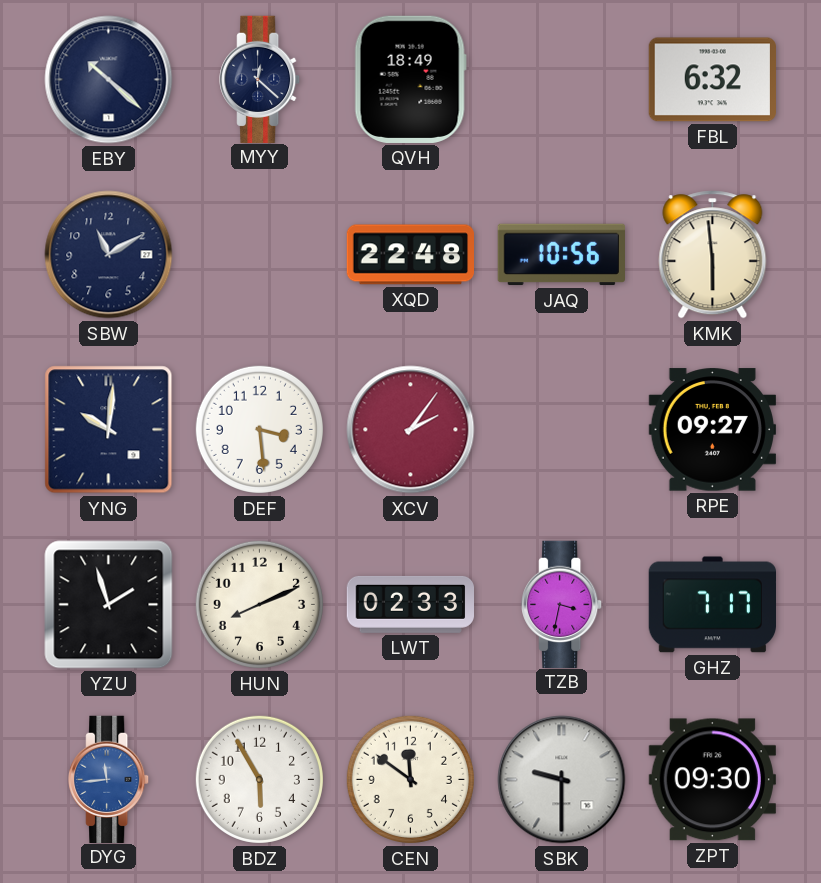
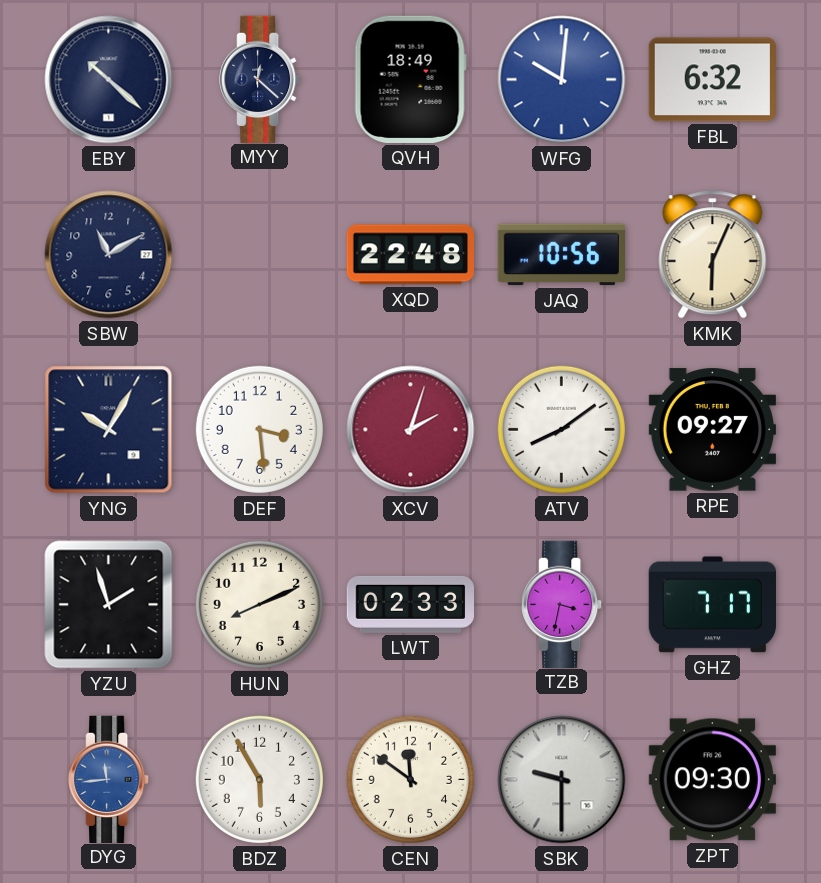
WFG: none -> 10:01 (562, 80)
KMK: 5:59 -> 6:04 (713, 255)
YNG: 10:01 -> 10:05 (109, 430)
XCV: 2:06 -> 2:03 (411, 430)
ATV: none -> 8:09 (561, 429)
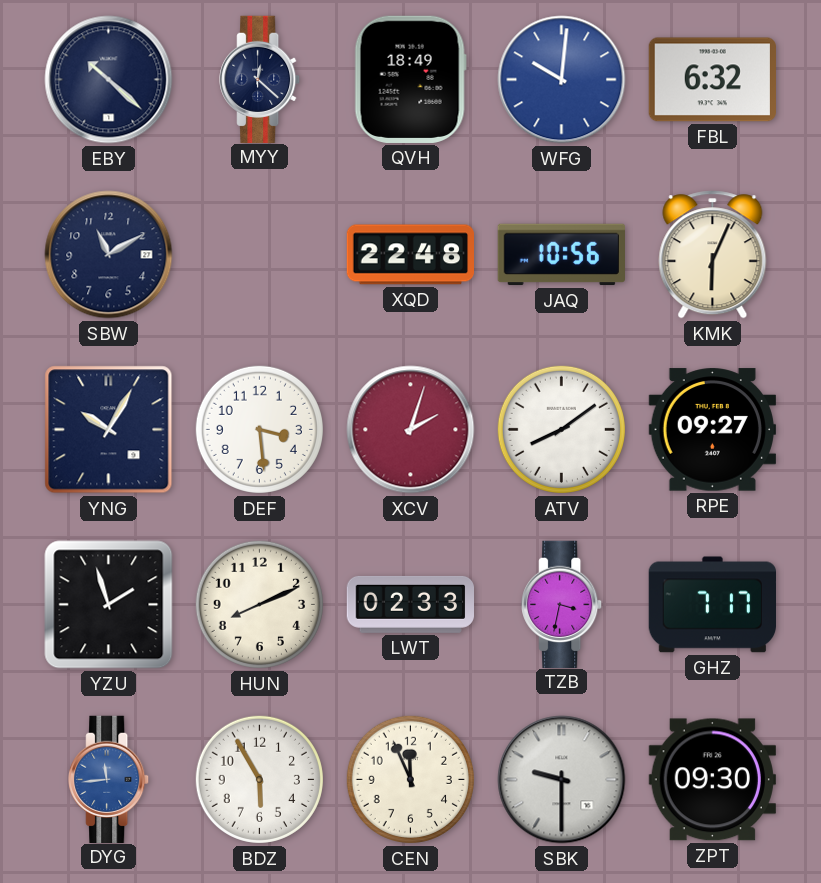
CEN: 11:51 -> 11:56 (410, 779)
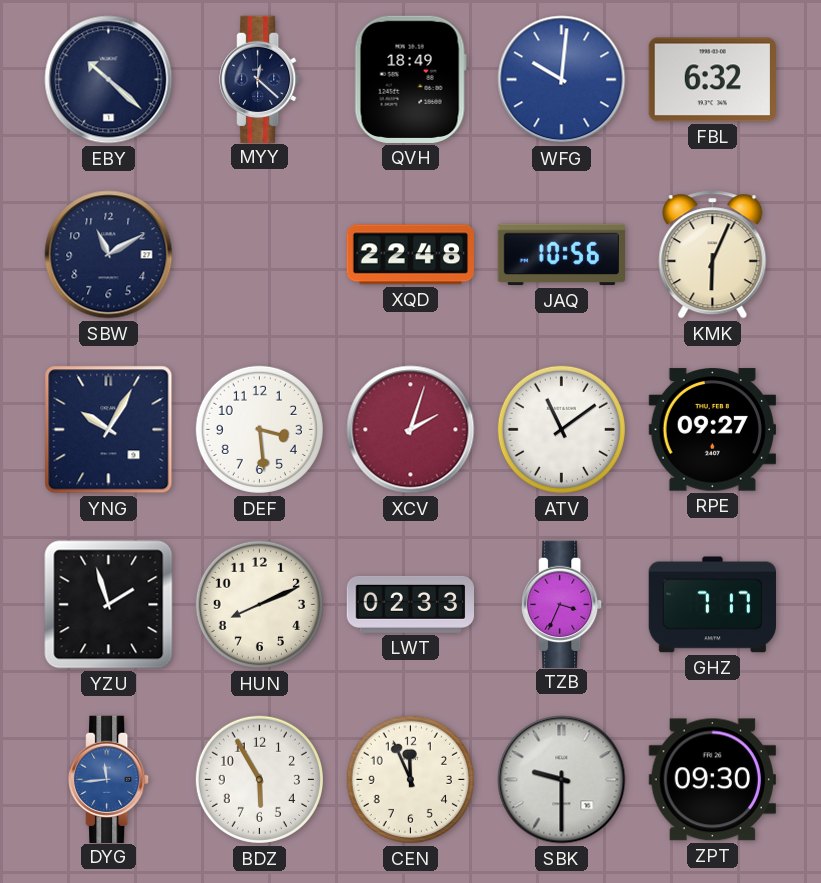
ATV: 8:09 -> 11:09 (561, 429)
TZB: 3:32 -> 3:34 (562, 604)
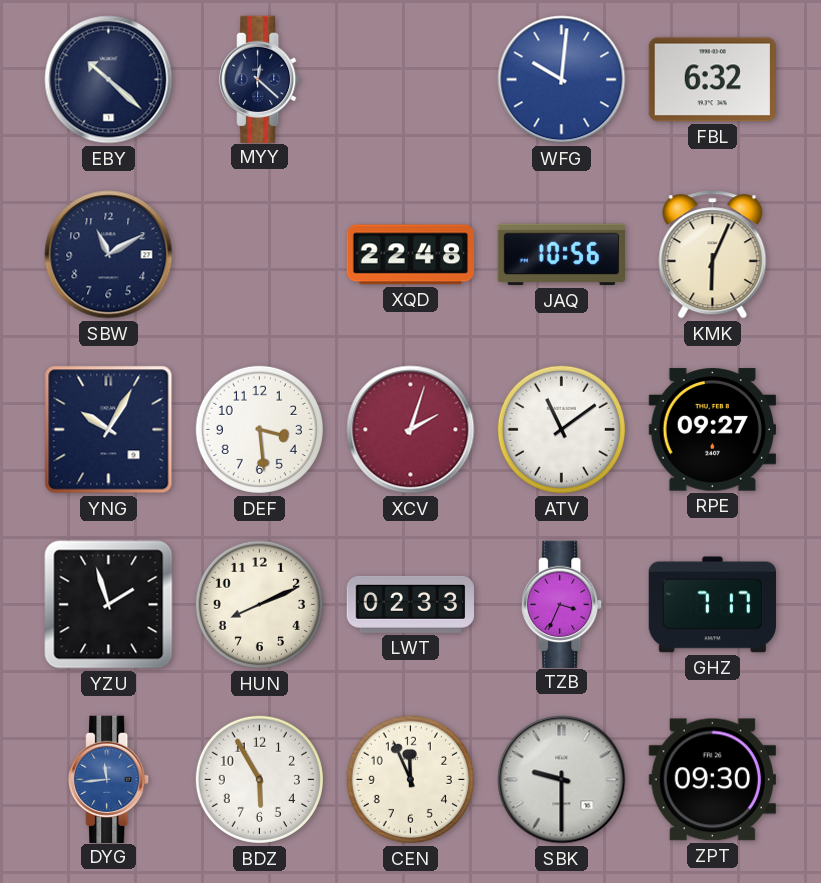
QVH: 18:49 -> none (410, 79)
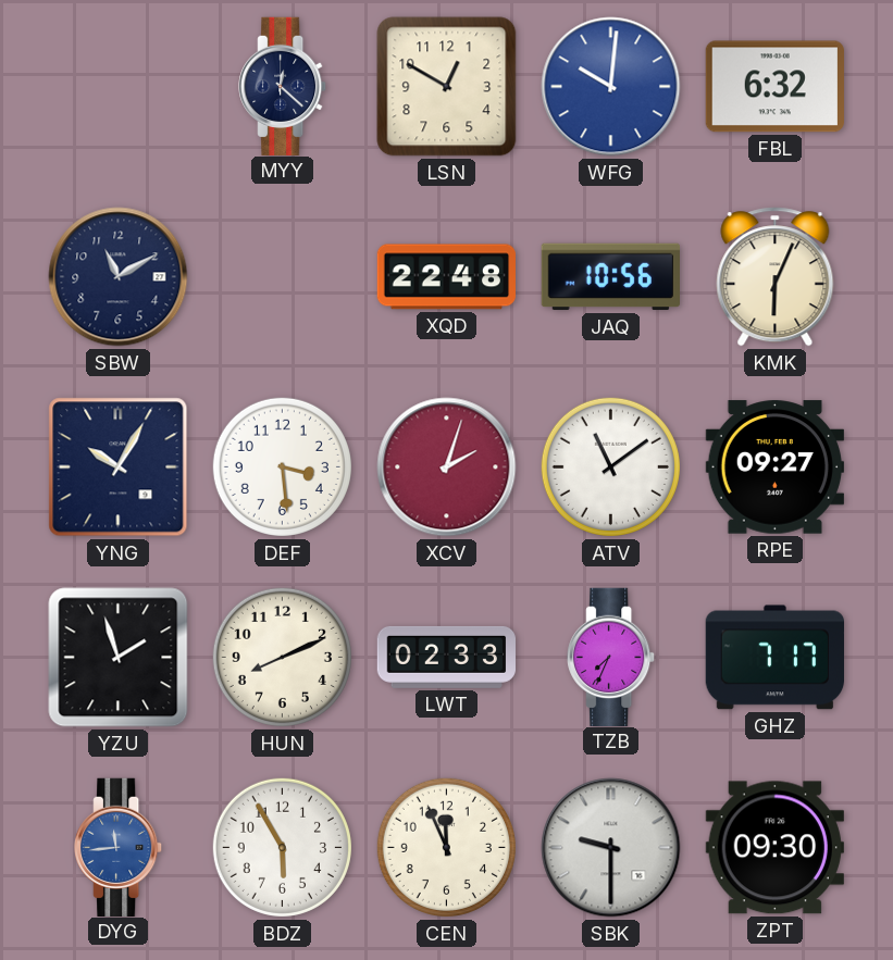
EBY: 10:22 -> none (109, 80)
LSN: none -> 12:50 (447, 87)
TZB: 3:34 -> 7:34 (611, 657)
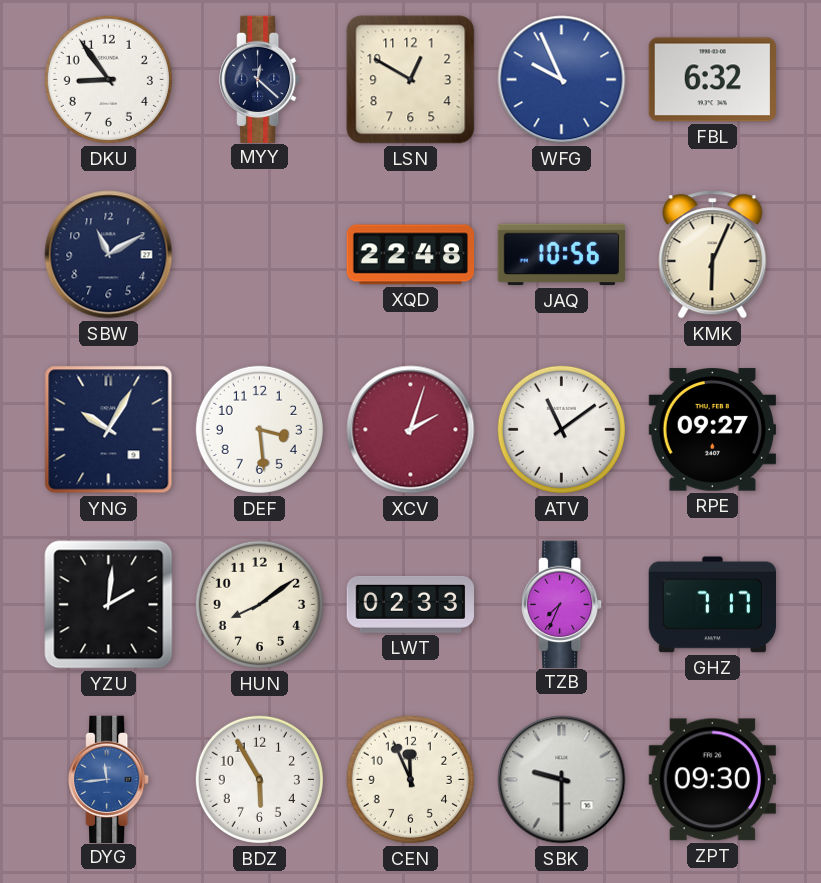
DKU: none -> 8:54 (108, 79)
WFG: 10:01 -> 9:56 (562, 80)
YZU: 1:57 -> 2:01 (109, 605)
HUN: 8:11 -> 8:09 (259, 604)
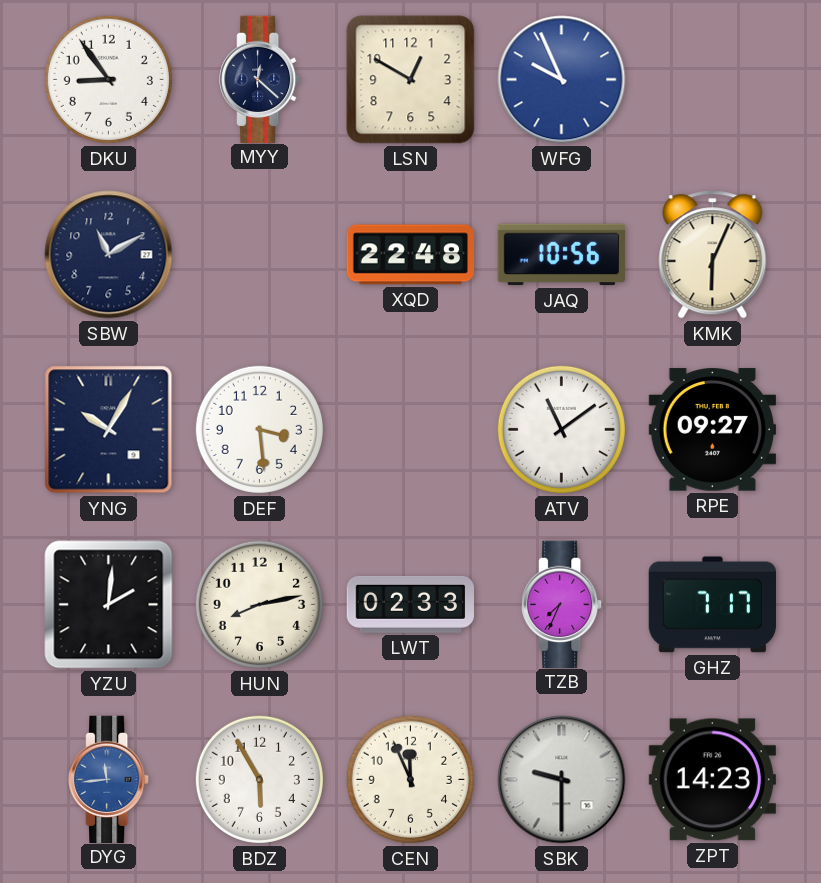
FBL: 6:32 -> none (712, 80)
XCV: 2:03 -> none (411, 430)
HUN: 8:09 -> 8:13 (259, 604)
ZPT: 09:30 -> 14:23 (712, 780)
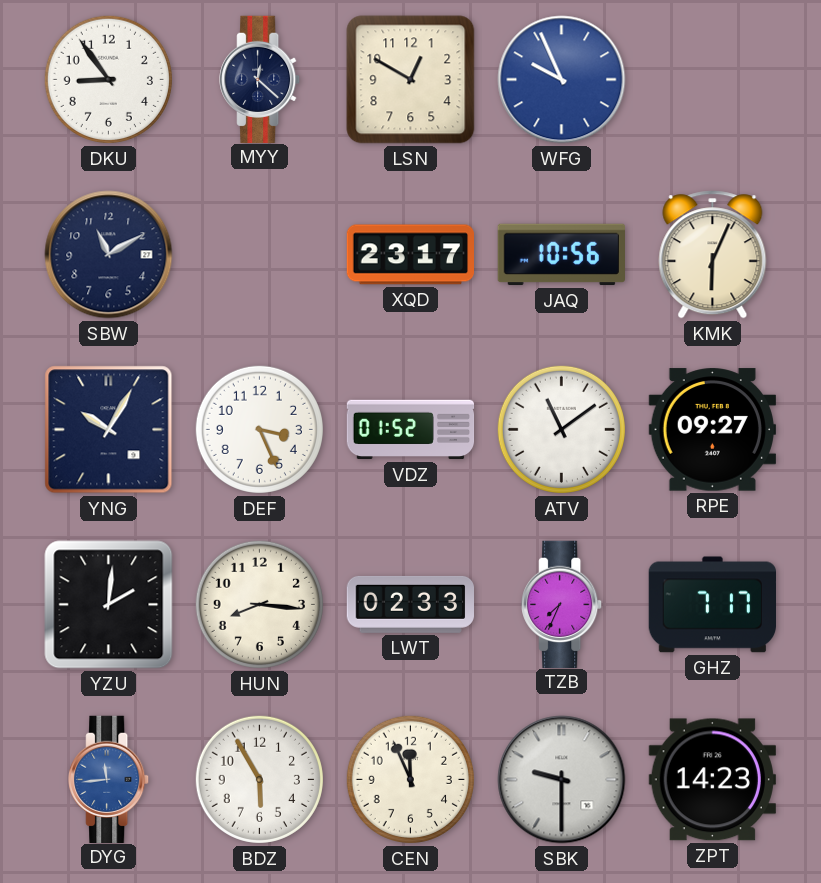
XQD: 22:48 -> 23:17 (410, 255)
DEF: 3:29 -> 3:26 (259, 429)
VDZ: none -> 01:52 (411, 430)
HUN: 8:13 -> 8:16 (259, 604)
